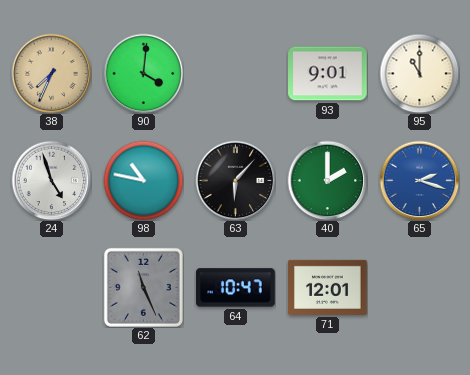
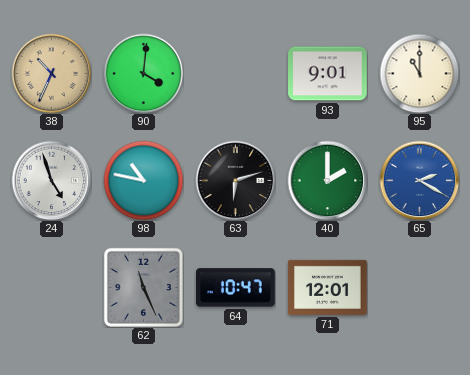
38: 7:34 -> 10:34 (51, 73)
63: 6:07 -> 6:12 (235, 180)
65: 2:18 -> 2:20 (419, 180)
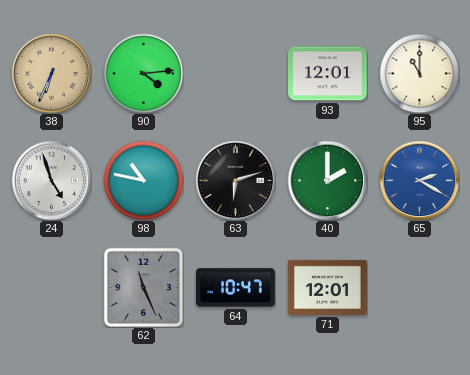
38: 10:34 -> 6:34 (51, 73)
90: 4:01 -> 4:14 (143, 73)
93: 9:01 -> 12:01 (328, 74)
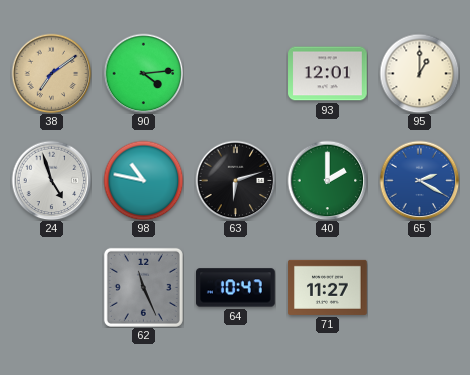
38: 6:34 -> 7:09 (51, 73)
95: 11:00 -> 1:00 (419, 73)
71: 12:01 -> 11:27 (328, 287)
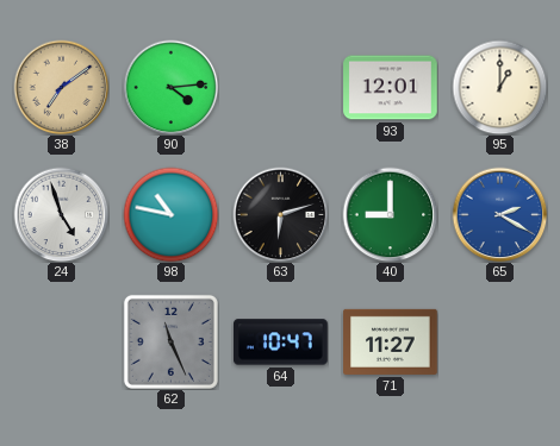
40: 2:00 -> 9:00 (390, 214)
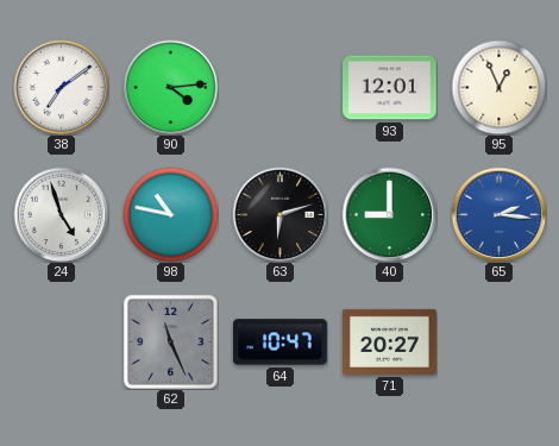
38 dial: champagne -> white (61, 87)
95: 1:00 -> 12:56 (498, 87)
65: 2:20 -> 2:16 (498, 214)
71: 11:27 -> 20:27 (390, 341)
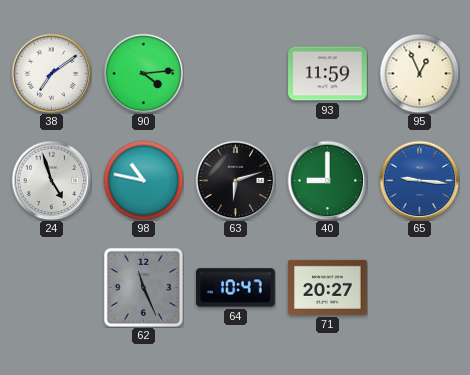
93: 12:01 -> 11:59 (328, 74)
65: 2:16 -> 9:16 (419, 180)
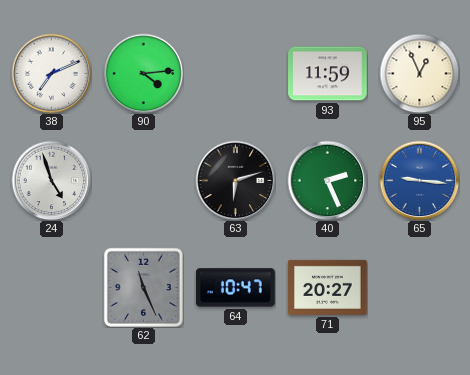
38: 7:09 -> 7:11 (51, 73)
98: 10:47 -> none (143, 180)
40: 9:00 -> 2:26 (327, 180)
